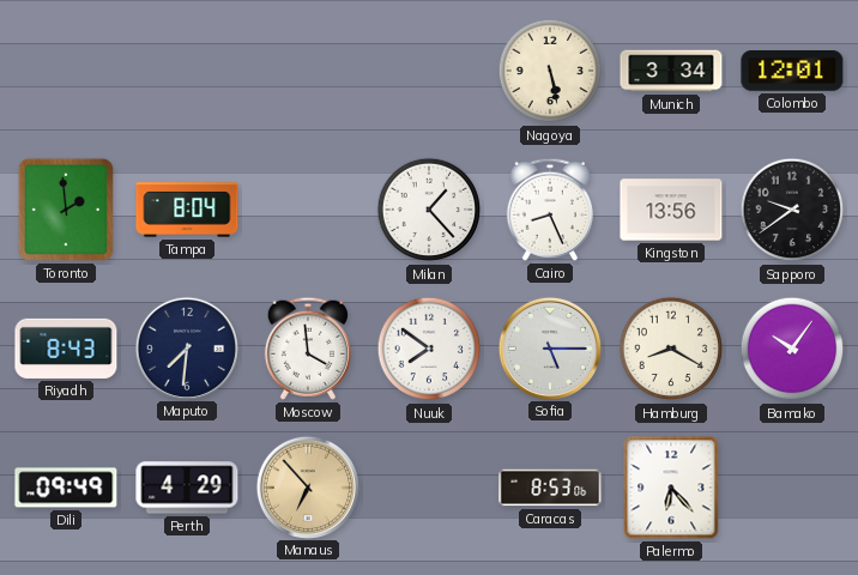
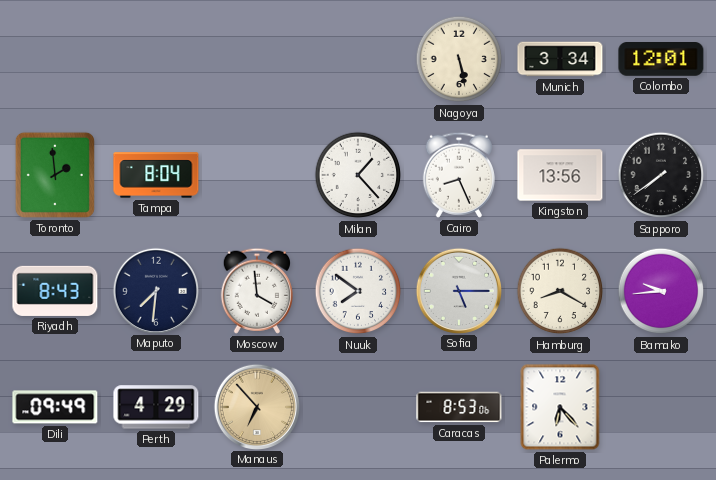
Sapporo: 9:39 -> 7:39 (661, 175)
Bamako: 10:06 -> 9:44 (661, 291)
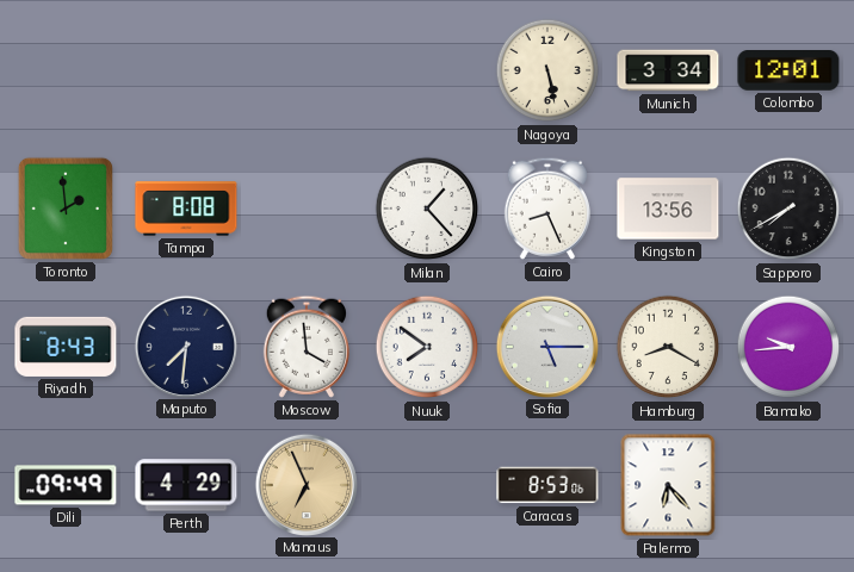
Tampa: 8:04 -> 8:08 (186, 209)
Sapporo: 7:39 -> 7:40 (788, 209)
Manaus: 6:53 -> 6:56 (305, 484)
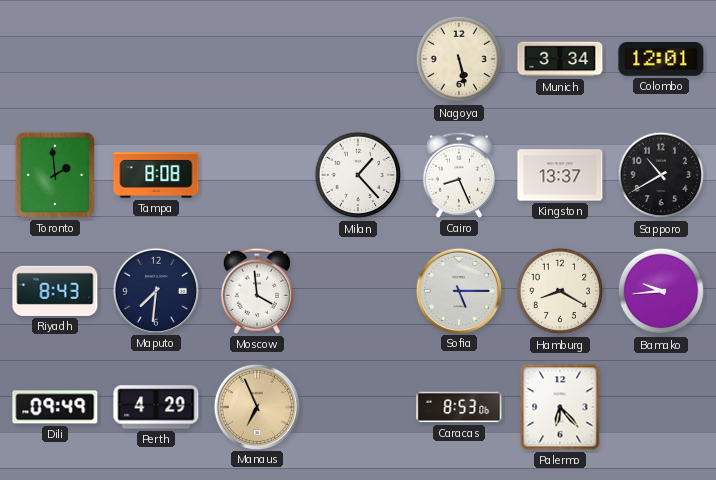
Kingston: 13:56 -> 13:37 (560, 175)
Sapporo: 7:40 -> 10:40 (661, 175)
Nuuk: 7:51 -> none (427, 347)
